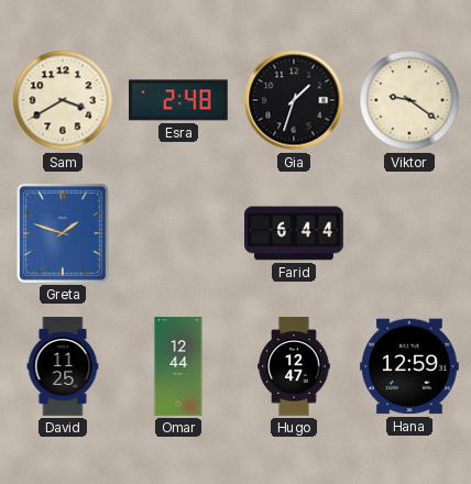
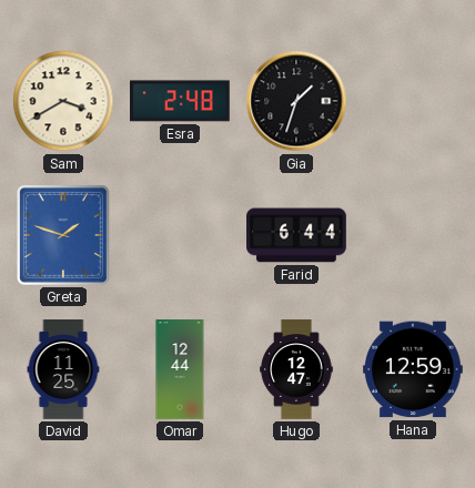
Viktor: 9:21 -> none (409, 100)
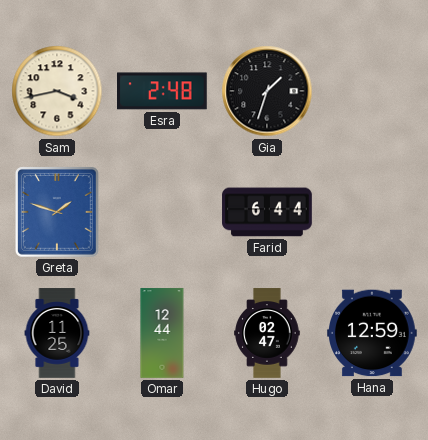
Sam: 3:40 -> 3:43 (57, 91)
Hugo: 12:47 -> 02:47 (267, 333)
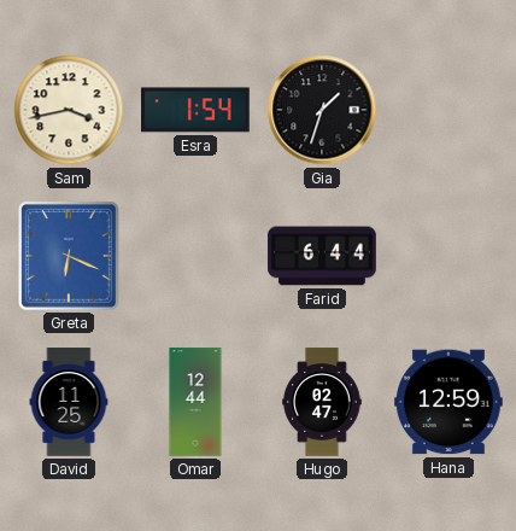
Esra: 2:48 -> 1:54 (197, 110)
Greta: 1:48 -> 6:19 (69, 256)
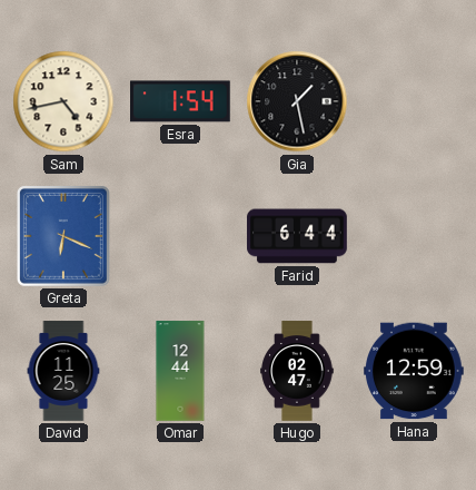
Sam: 3:43 -> 4:43 (63, 101)
Gia: 1:33 -> 1:28 (297, 101)
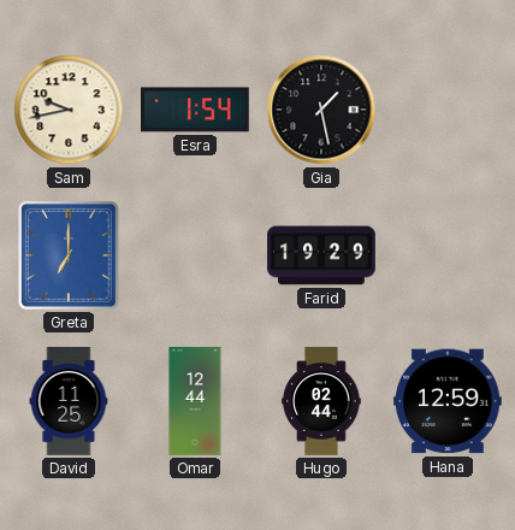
Sam: 4:43 -> 9:43 (69, 110)
Greta: 6:19 -> 7:00 (69, 255)
Farid: 6:44 -> 19:29 (321, 255)
Hugo: 02:47 -> 02:44 (321, 401)
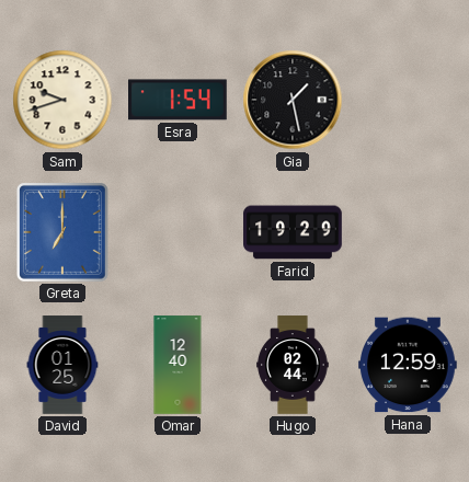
Sam: 9:43 -> 9:42 (62, 100)
David: 11:25 -> 01:25 (62, 365)
Omar: 12:44 -> 12:40 (178, 365)
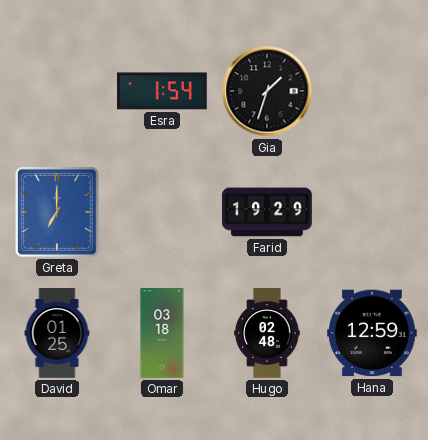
Sam: 9:42 -> none (62, 100)
Gia: 1:28 -> 1:33 (267, 91)
Omar: 12:40 -> 03:18 (162, 333)
Hugo: 02:44 -> 02:48 (267, 333)
